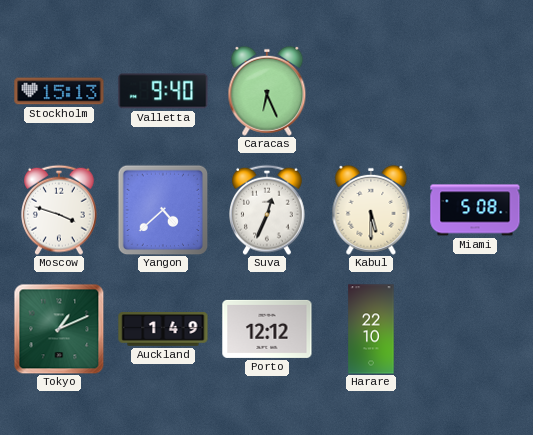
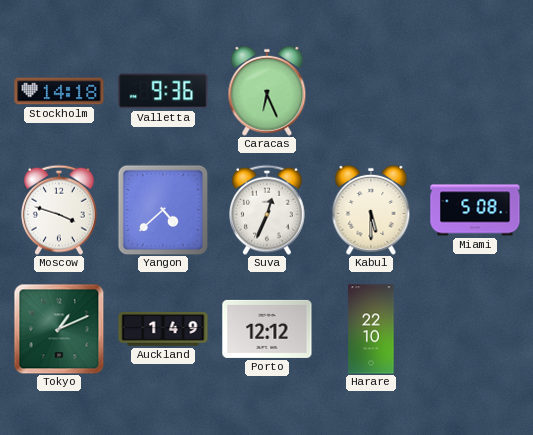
Stockholm: 15:13 -> 14:18 (59, 91)
Valletta: 9:40 -> 9:36 (163, 91)
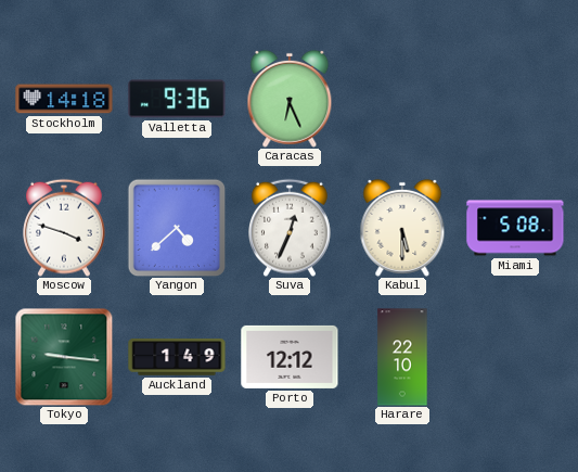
Tokyo: 1:11 -> 9:16 (64, 357)
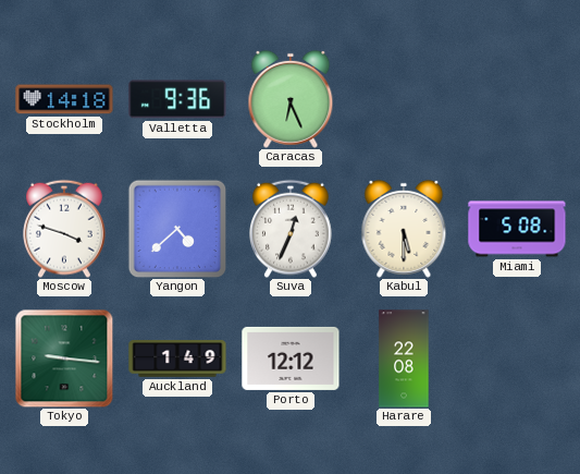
Harare: 22:10 -> 22:08 (404, 358)
